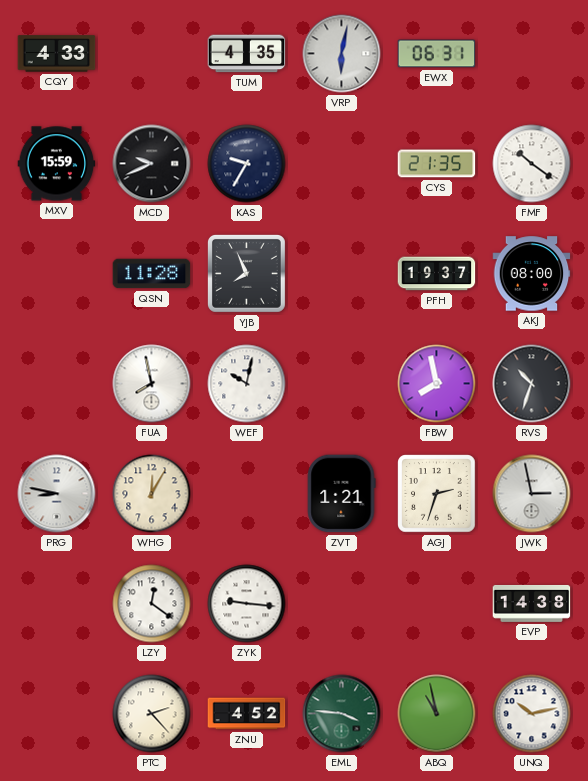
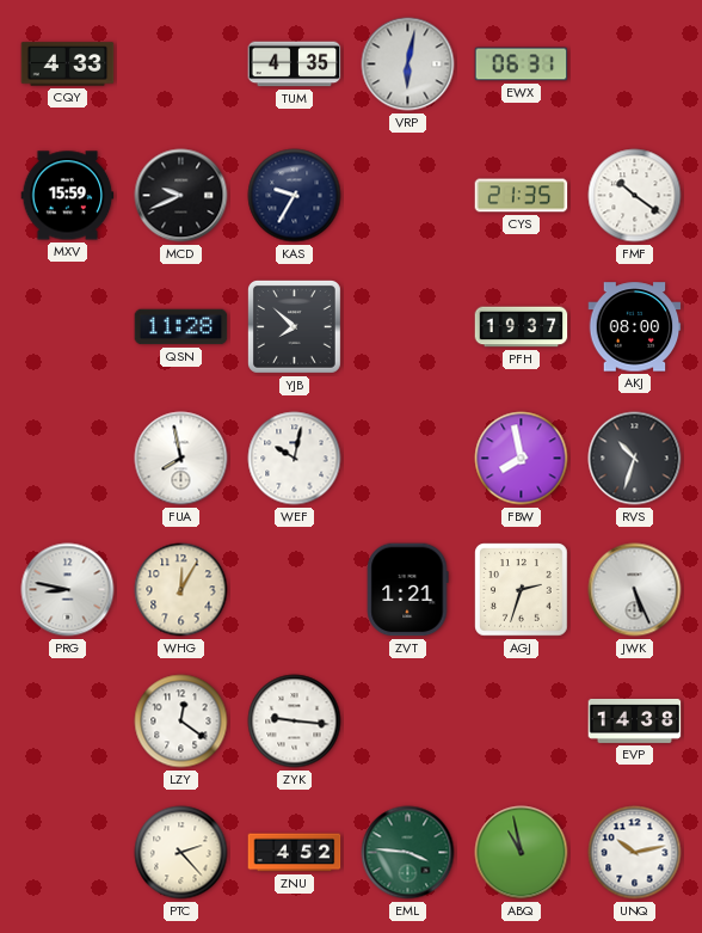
YJB: 7:56 -> 7:52 (294, 326)
JWK: 2:58 -> 5:26 (635, 590)
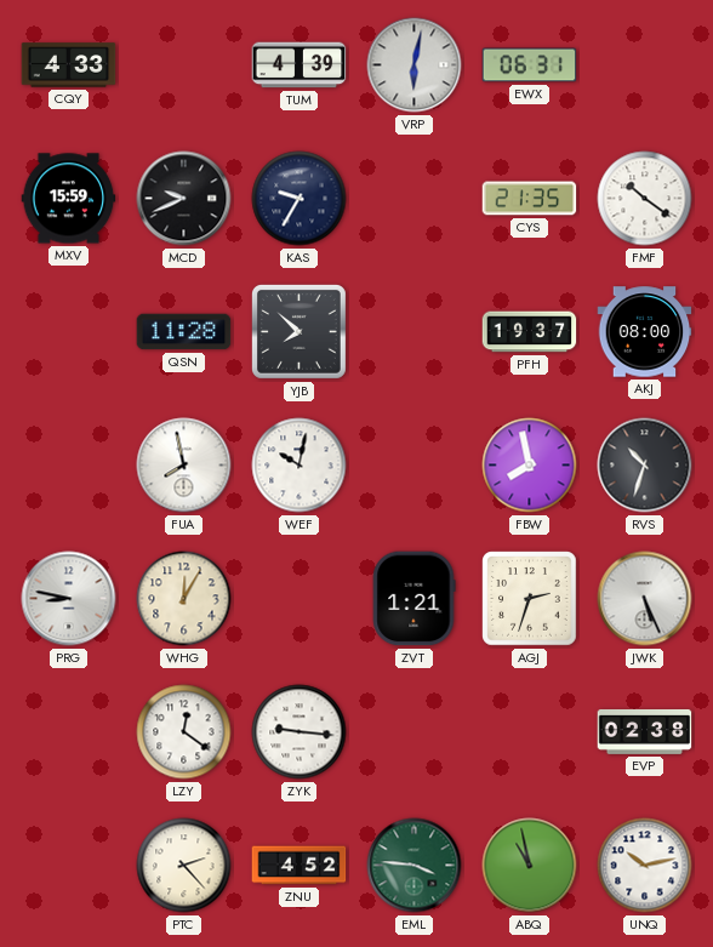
TUM: 4:35 -> 4:39 (300, 65)
EVP: 14:38 -> 02:38 (645, 731)
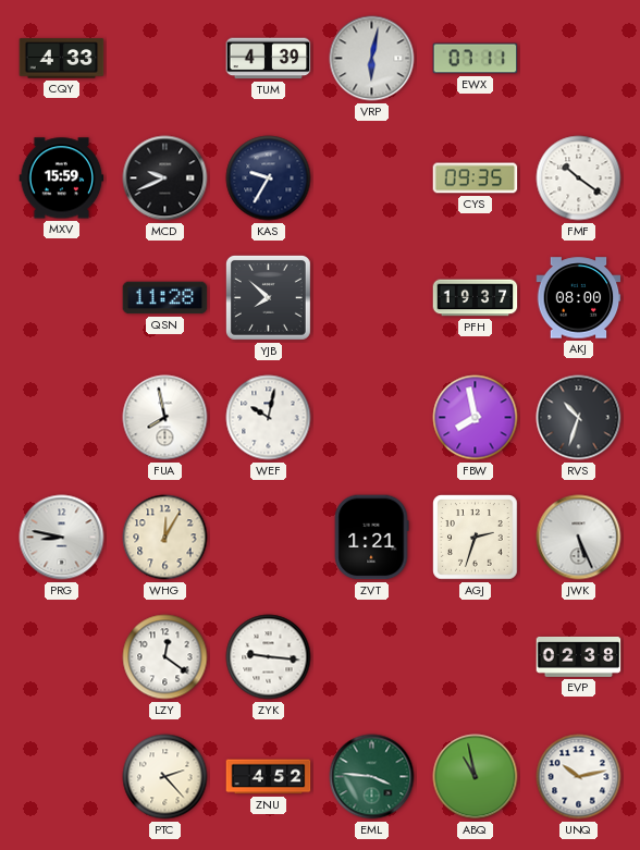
EWX: 06:31 -> 07:11 (476, 59)
CYS: 21:35 -> 09:35 (476, 178)
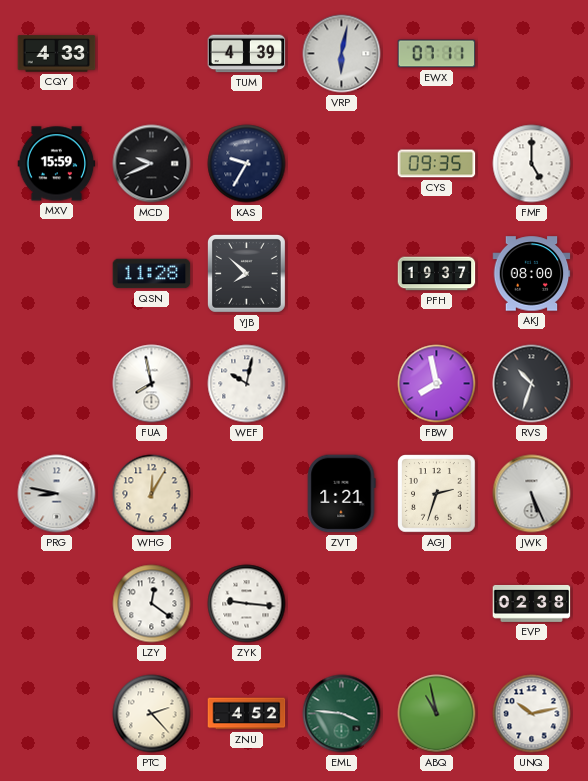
FMF: 10:21 -> 5:00 (532, 164)
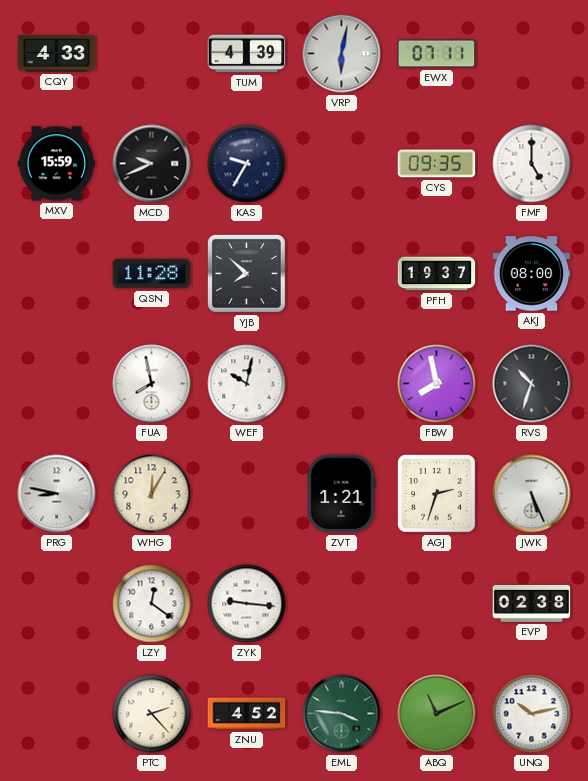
ABQ: 10:58 -> 11:11 (437, 714)
